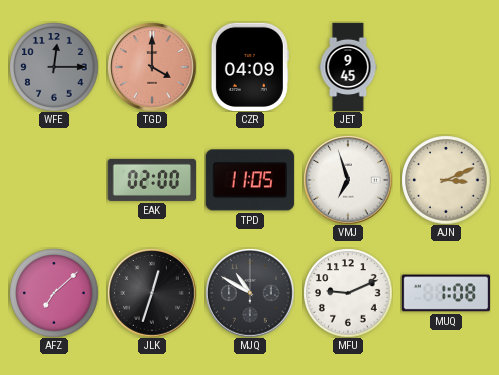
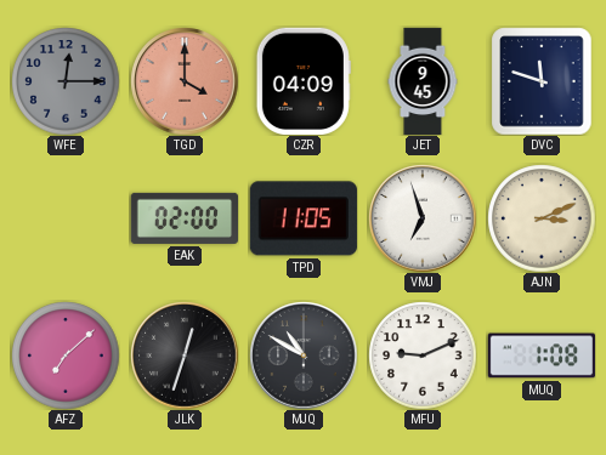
DVC: none -> 11:48 (542, 81)
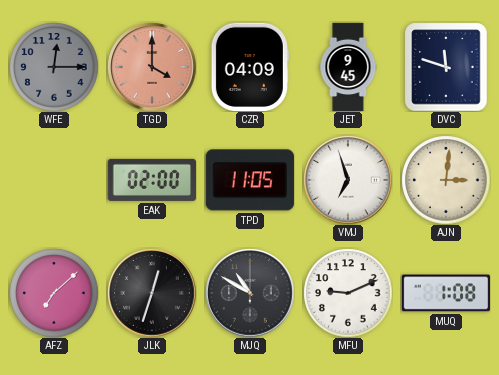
AJN: 3:11 -> 3:01 (446, 180)
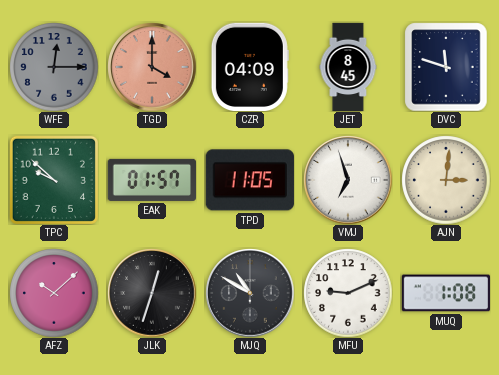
JET: 9:45 -> 8:45 (348, 67)
TPC: none -> 9:52 (54, 180)
EAK: 02:00 -> 01:57 (151, 180)
AFZ: 7:08 -> 10:08 (54, 293)
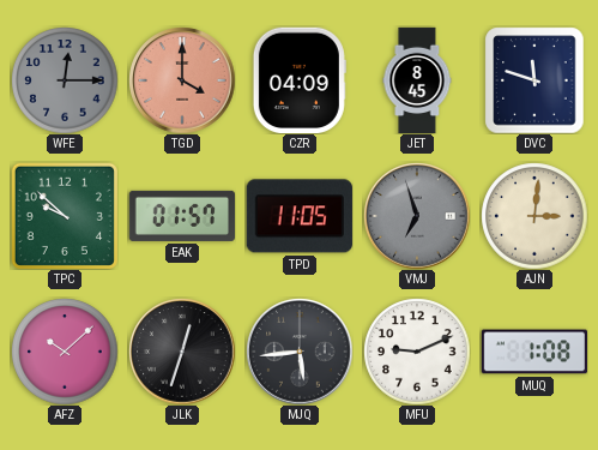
VMJ dial: white -> grey (417, 216)
MJQ: 10:50 -> 5:44 (300, 352)
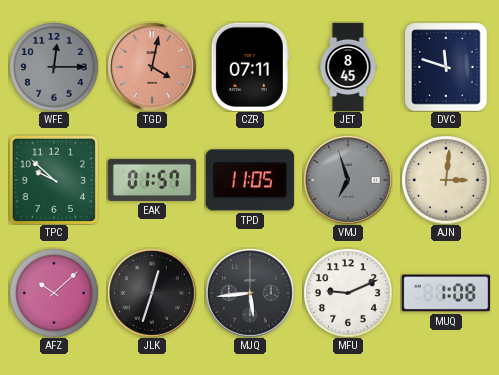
TGD: 4:00 -> 4:02 (152, 67)
CZR: 04:09 -> 07:11 (250, 66)
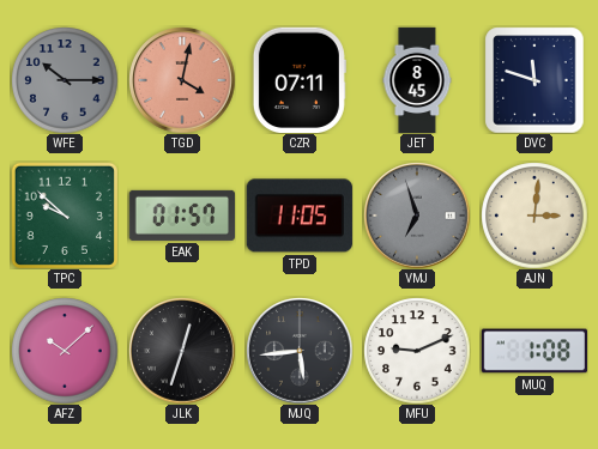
WFE: 12:15 -> 10:15 (65, 80)
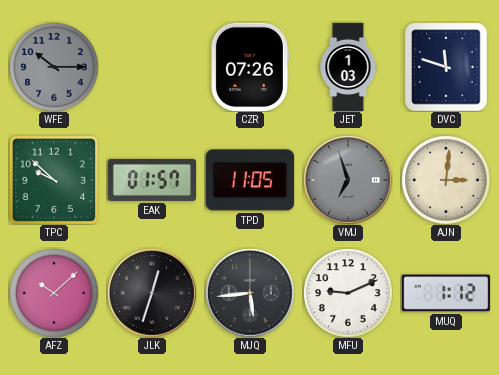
TGD: 4:02 -> none (182, 80)
CZR: 07:11 -> 07:26 (250, 66)
JET: 8:45 -> 1:03 (348, 67)
MUQ: 1:08 -> 1:12 (445, 293)
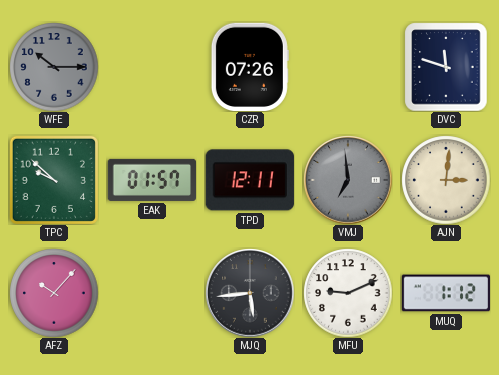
JET: 1:03 -> none (348, 67)
TPD: 11:05 -> 12:11 (250, 180)
VMJ: 6:57 -> 6:59 (348, 180)
AFZ: 10:08 -> 10:07 (54, 293)
JLK: 12:33 -> none (152, 293)
